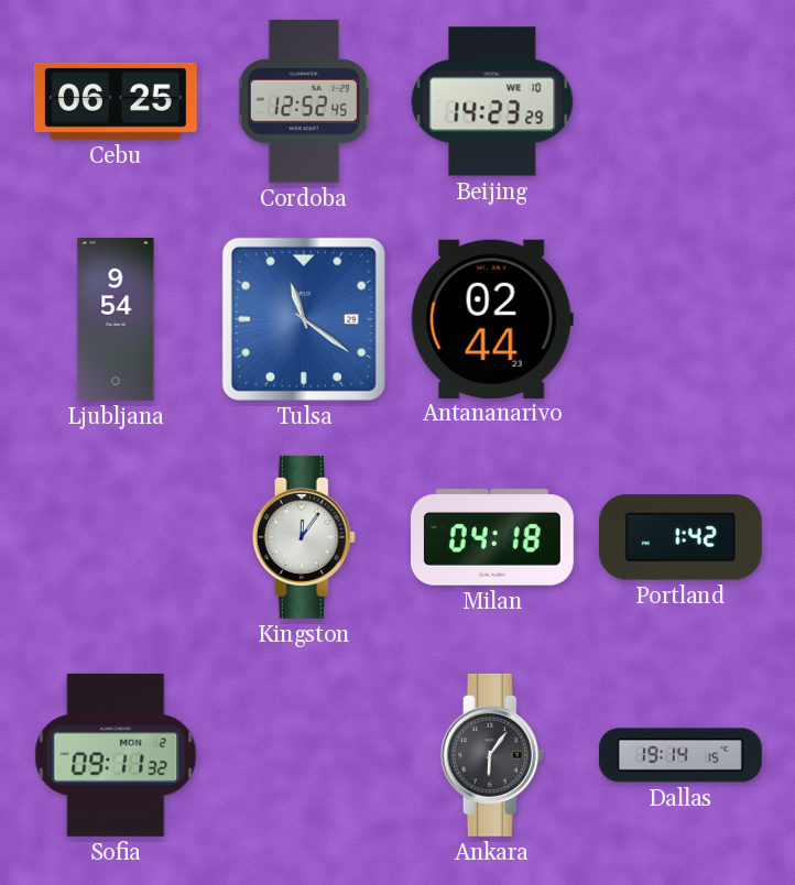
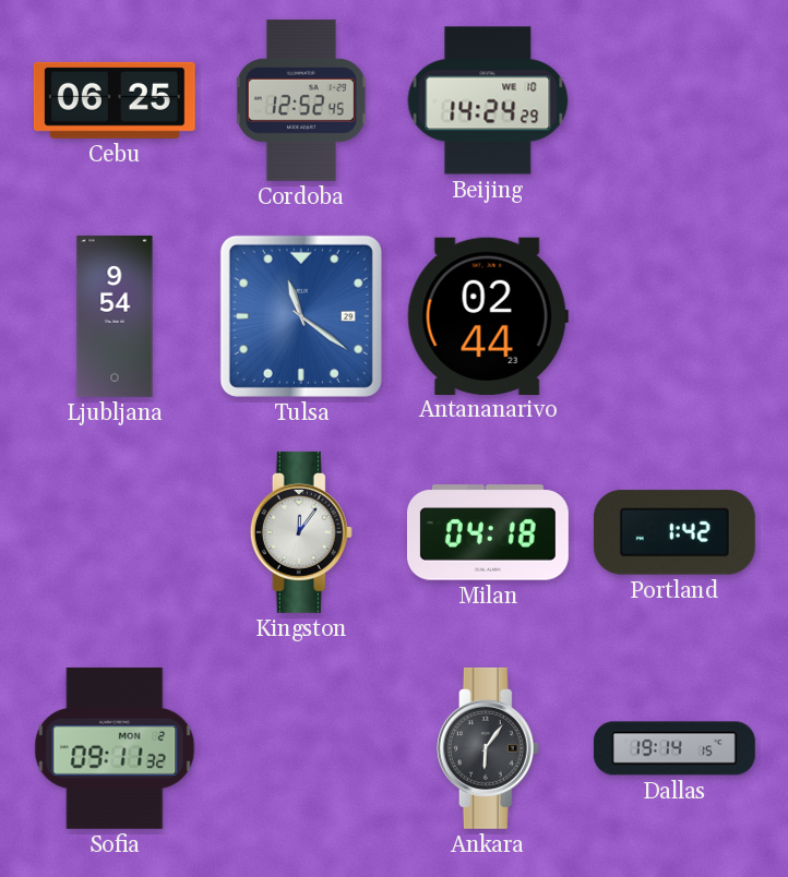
Beijing: 14:23 -> 14:24 (488, 100)
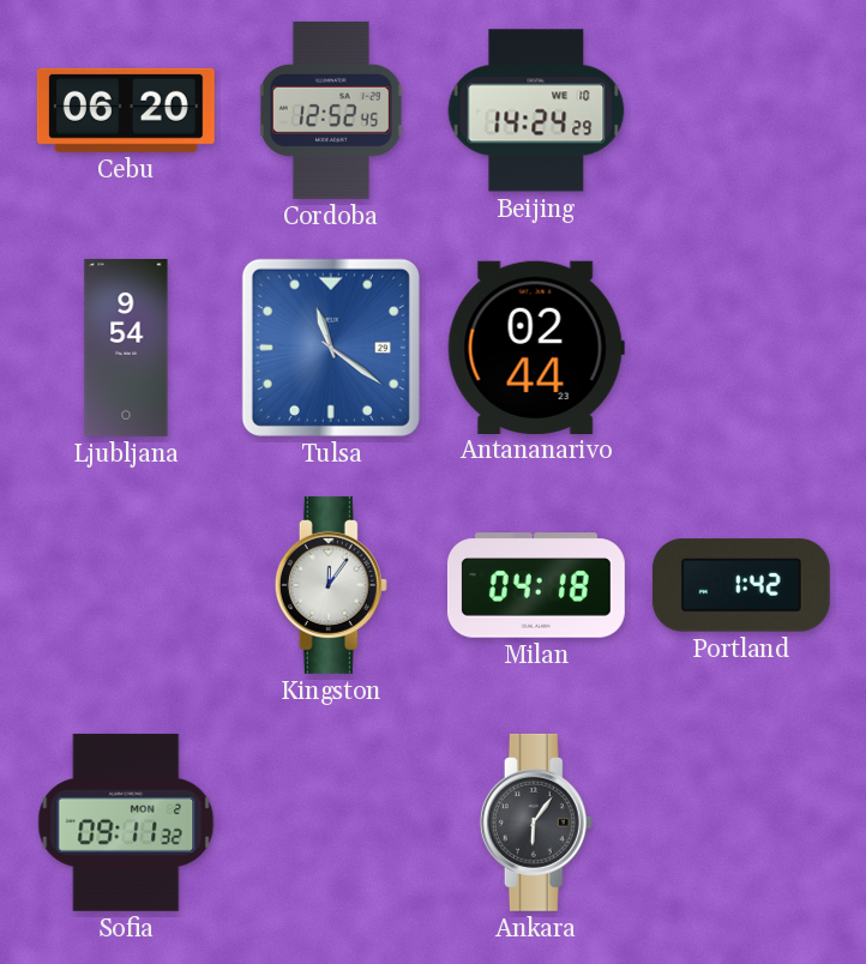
Cebu: 06:25 -> 06:20 (126, 110)
Dallas: 19:14 -> none (674, 748)
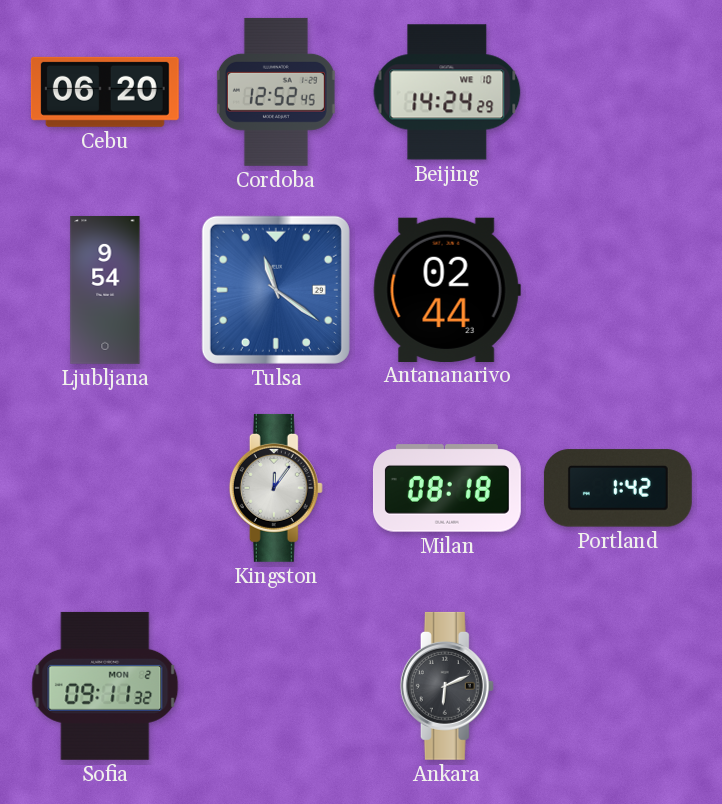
Milan: 04:18 -> 08:18 (447, 488)
Ankara: 6:06 -> 6:11 (447, 686)
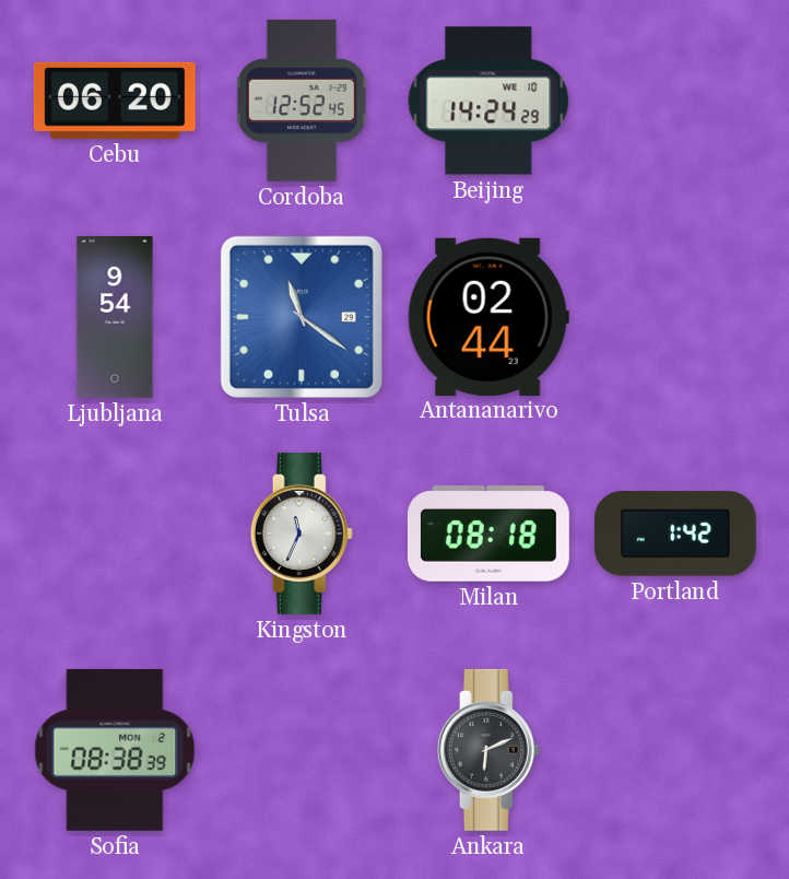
Kingston: 12:06 -> 11:34 (302, 534)
Sofia: 09:11 -> 08:38 (115, 750)
